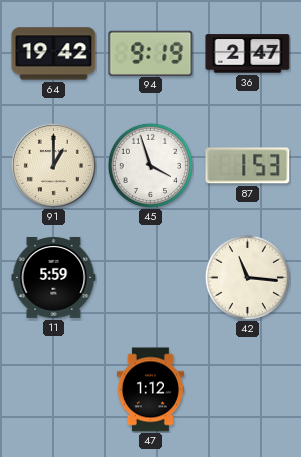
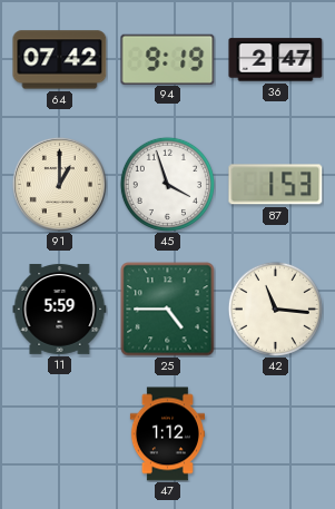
64: 19:42 -> 07:42 (60, 60)
25: none -> 4:45 (168, 310)
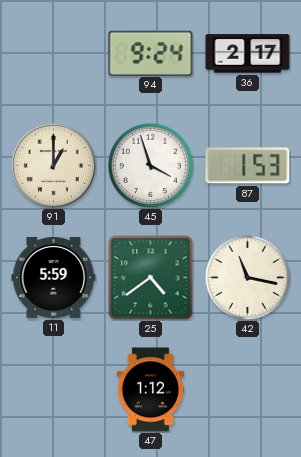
64: 07:42 -> none (60, 60)
94: 9:19 -> 9:24 (151, 53)
36: 2:47 -> 2:17 (248, 54)
25: 4:45 -> 4:39 (151, 278)
42: 11:16 -> 11:17 (247, 277)
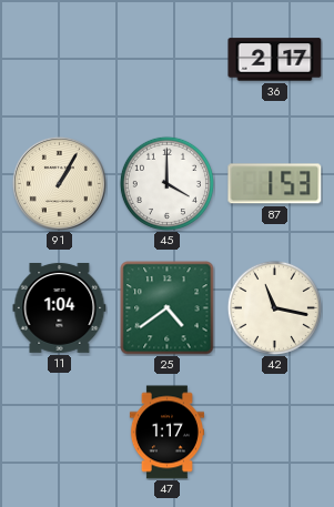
94: 9:24 -> none (151, 53)
91: 1:00 -> 1:05 (59, 183)
45: 3:57 -> 4:00 (166, 183)
11: 5:59 -> 1:04 (60, 307)
47: 1:12 -> 1:17 (166, 433)
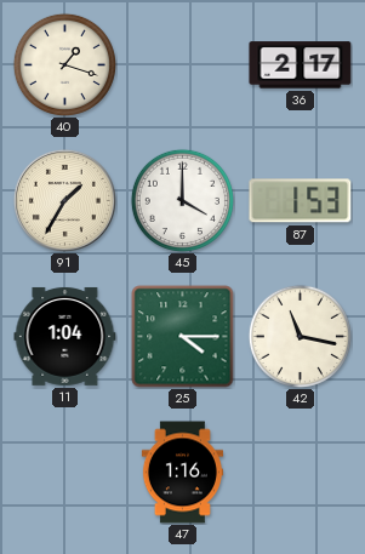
40: none -> 1:18 (64, 64)
91: 1:05 -> 1:35 (64, 200)
25: 4:39 -> 4:15 (183, 337)
47: 1:17 -> 1:16 (182, 473)
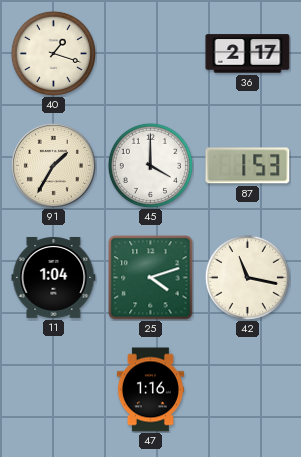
25: 4:15 -> 4:12 (151, 278)
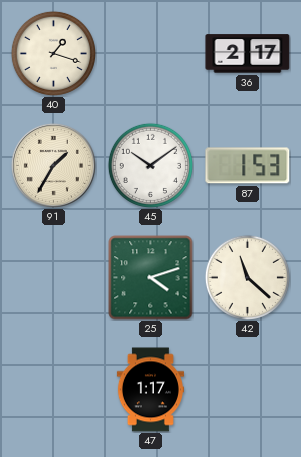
45: 4:00 -> 10:09 (150, 165)
11: 1:04 -> none (54, 277)
42: 11:17 -> 11:22 (247, 277)
47: 1:16 -> 1:17 (150, 390)
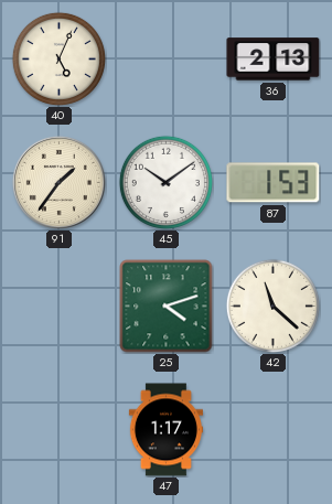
40: 1:18 -> 5:04 (58, 58)
36: 2:17 -> 2:13 (274, 60)
91: 1:35 -> 1:36 (58, 182)
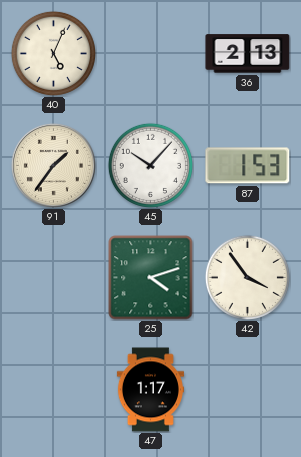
45: 10:09 -> 10:07 (150, 165)
42: 11:22 -> 3:54 (247, 277)
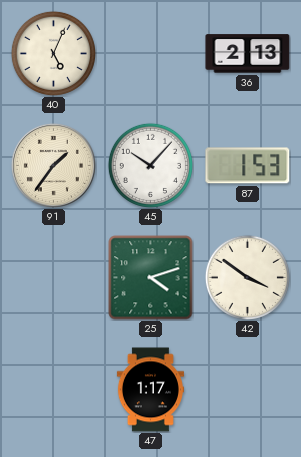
42: 3:54 -> 3:51 (247, 277)
